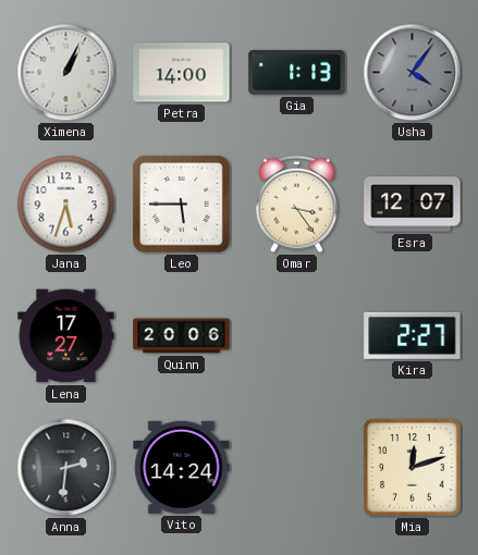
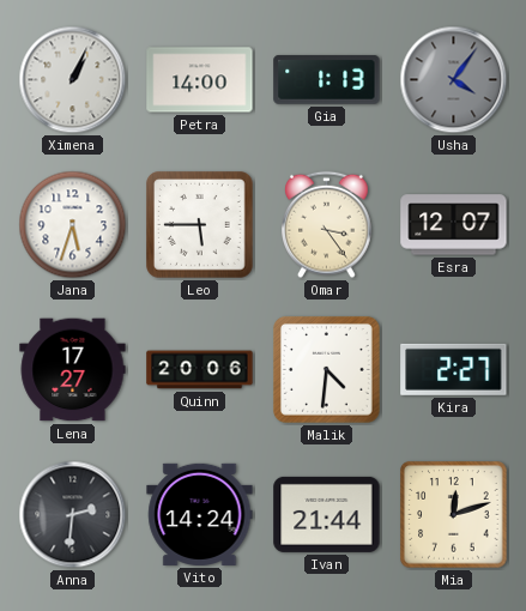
Malik: none -> 4:31 (327, 370)
Ivan: none -> 21:44 (327, 514)
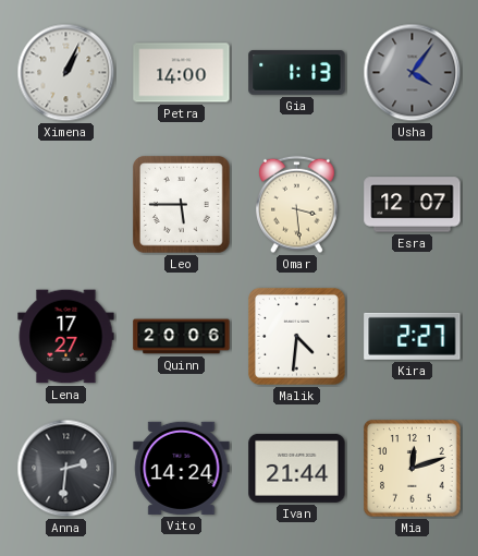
Jana: 5:33 -> none (73, 225)
Omar: 3:24 -> 3:29 (297, 205)
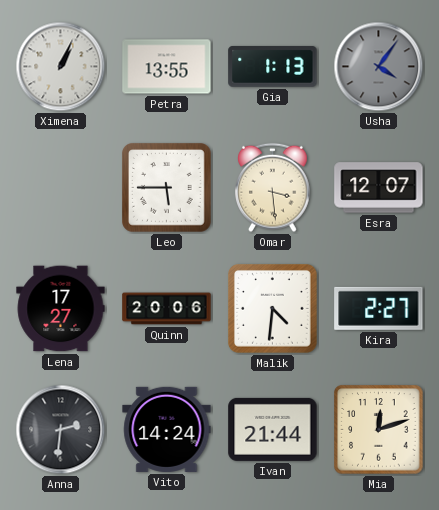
Petra: 14:00 -> 13:55 (167, 67)
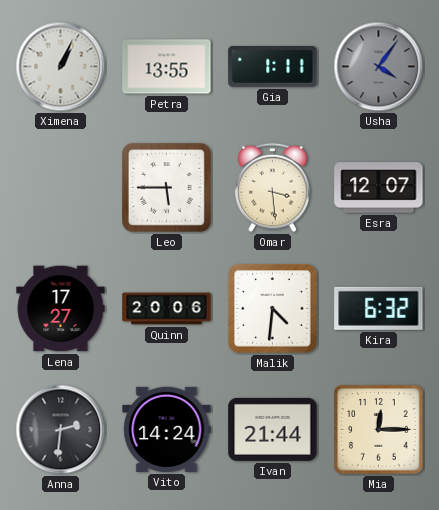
Gia: 1:13 -> 1:11 (273, 66)
Kira: 2:27 -> 6:32 (379, 308)
Mia: 12:12 -> 12:15 (379, 430)
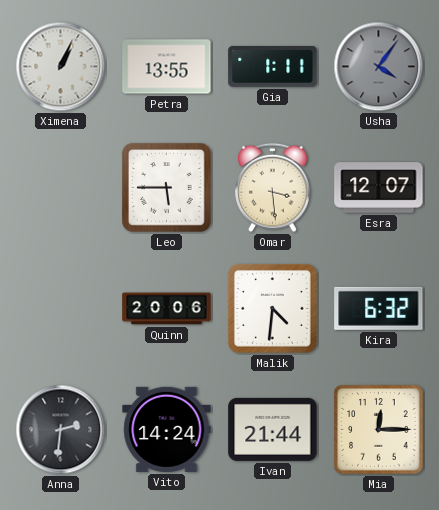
Lena: 17:27 -> none (61, 309)
